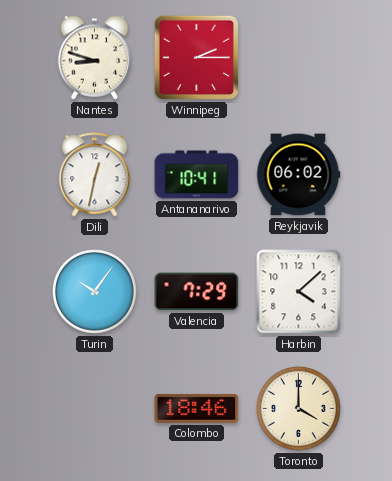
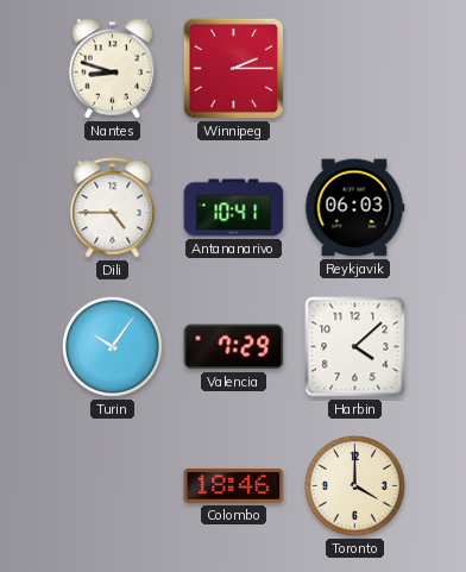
Dili: 12:32 -> 4:45 (113, 208)
Reykjavik: 06:02 -> 06:03 (354, 208)
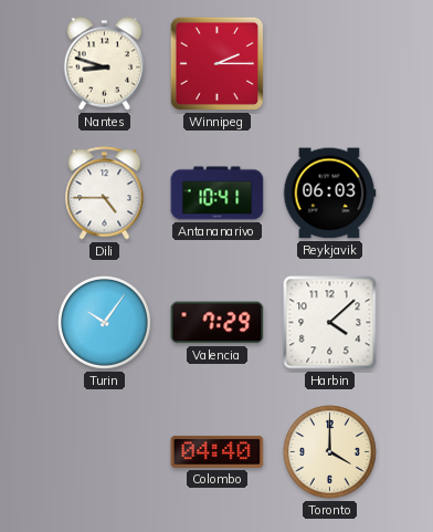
Colombo: 18:46 -> 04:40 (218, 451)
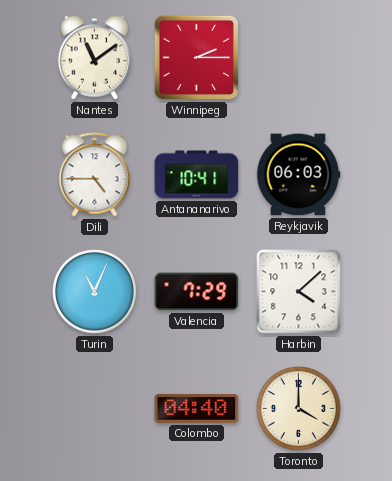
Nantes: 8:48 -> 11:09 (95, 58)
Turin: 10:06 -> 11:04 (95, 292)
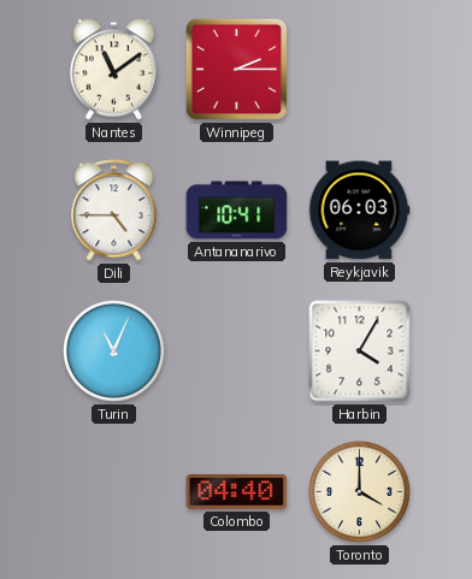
Valencia: 7:29 -> none (197, 292)
Harbin: 4:08 -> 4:05 (360, 351)
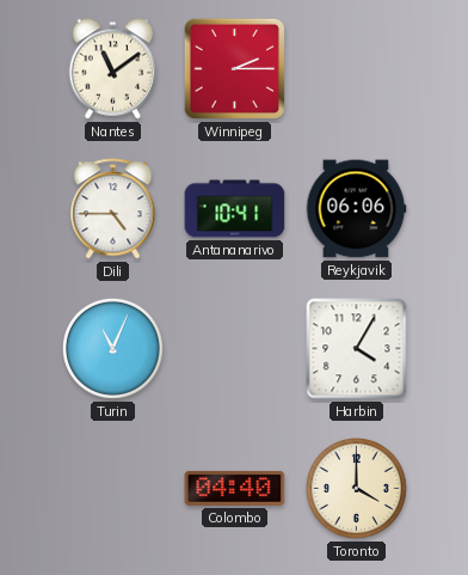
Reykjavik: 06:03 -> 06:06 (356, 209)
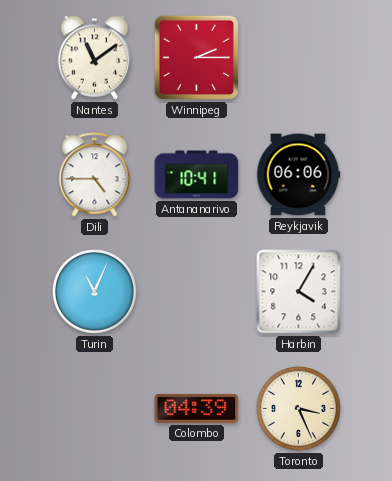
Colombo: 04:40 -> 04:39 (197, 408)
Toronto: 4:00 -> 3:26 (299, 409)
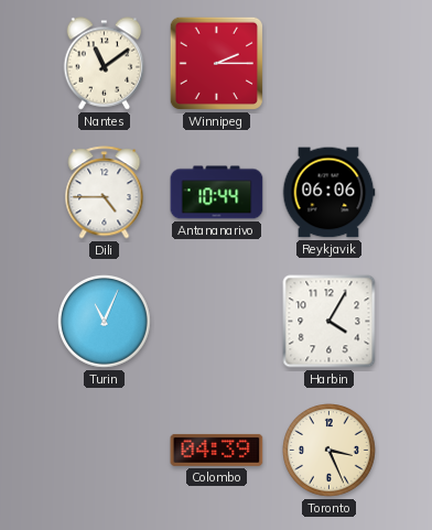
Antananarivo: 10:41 -> 10:44 (217, 193)
